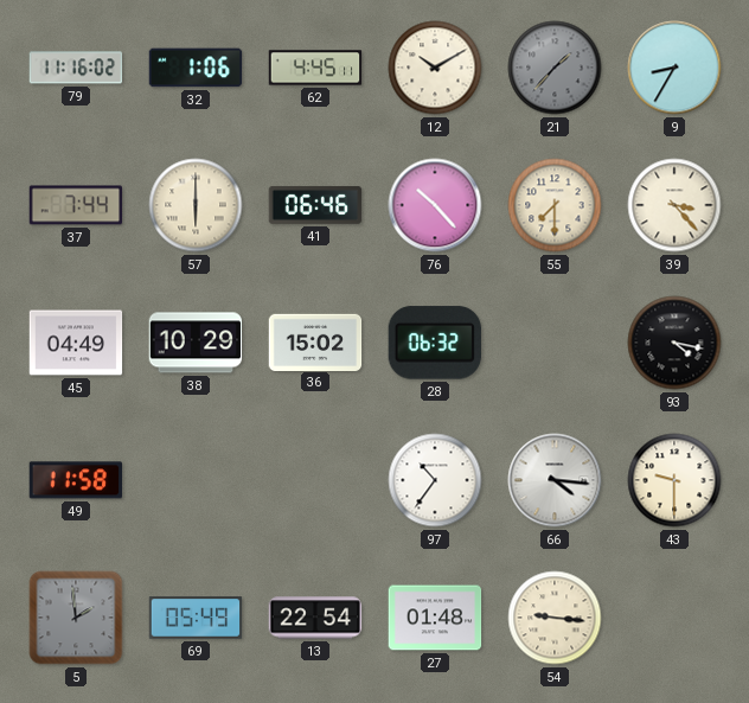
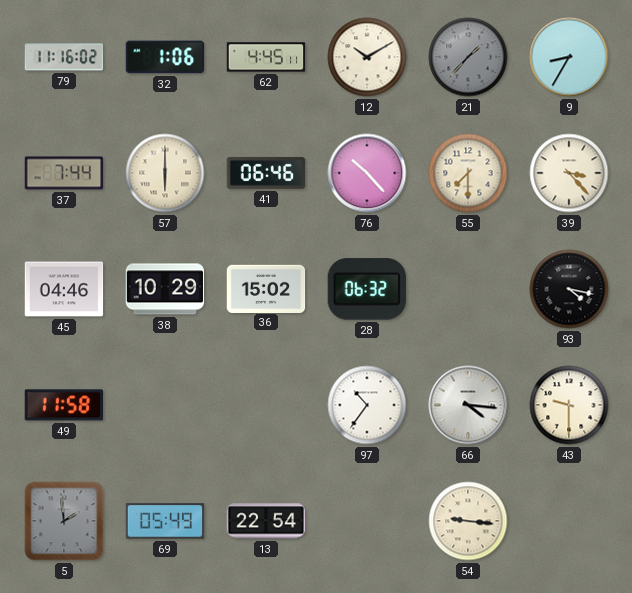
45: 04:49 -> 04:46 (64, 289)
27: 01:48 -> none (435, 618)
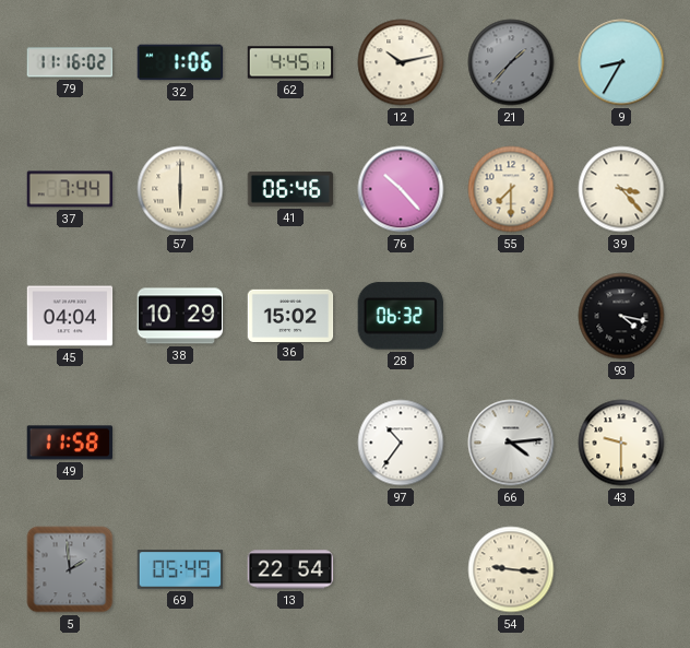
12: 10:10 -> 10:13 (401, 62)
45: 04:46 -> 04:04 (70, 316)
66: 4:16 -> 4:14 (511, 443)
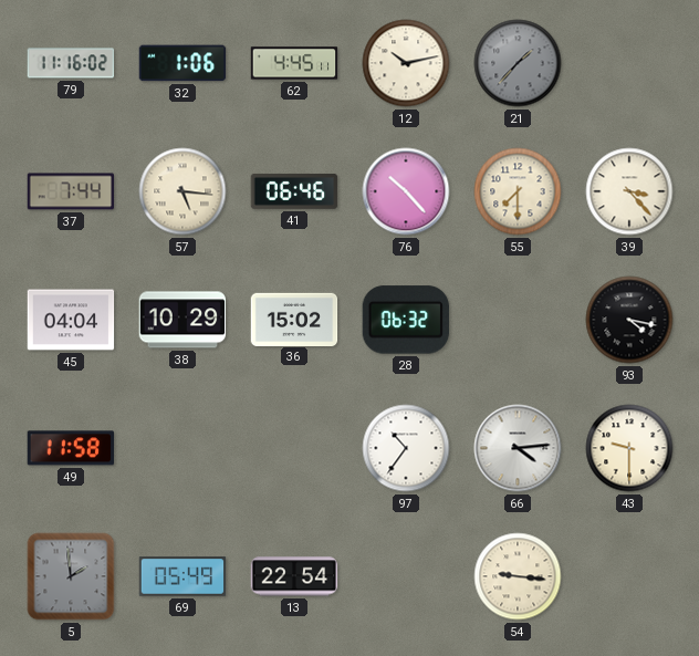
9: 8:35 -> none (621, 62)
57: 6:00 -> 5:16 (182, 191)
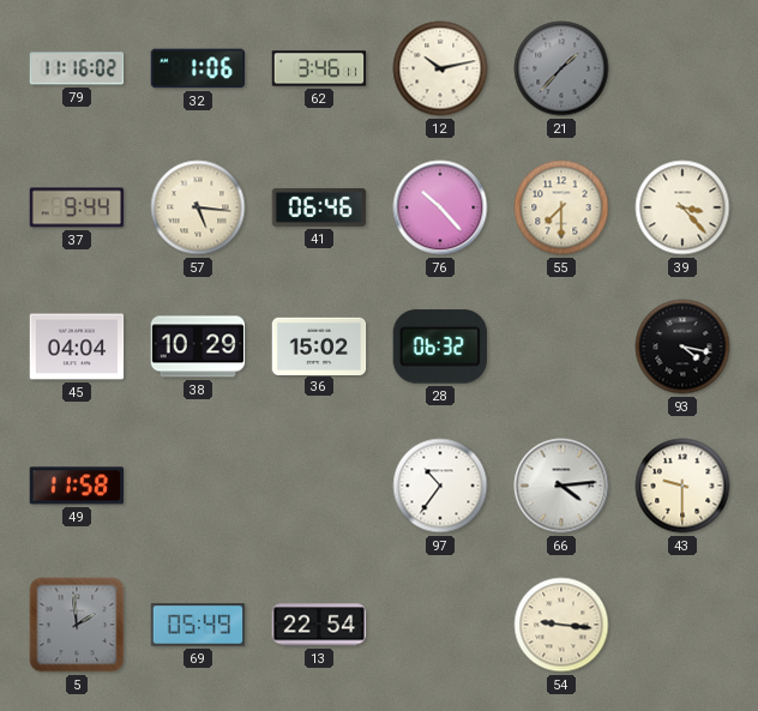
62: 4:45 -> 3:46 (319, 68)
37: 7:44 -> 9:44 (77, 207)
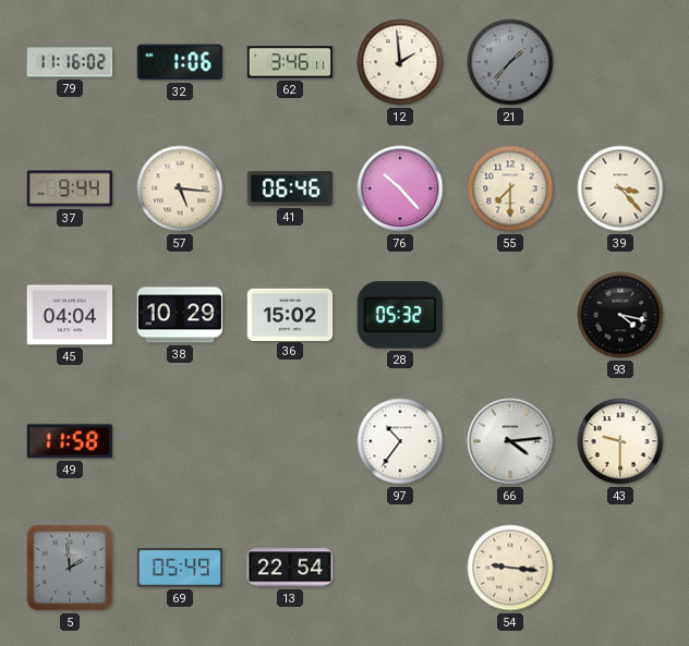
12: 10:13 -> 1:59 (400, 62)
28: 06:32 -> 05:32 (400, 315)
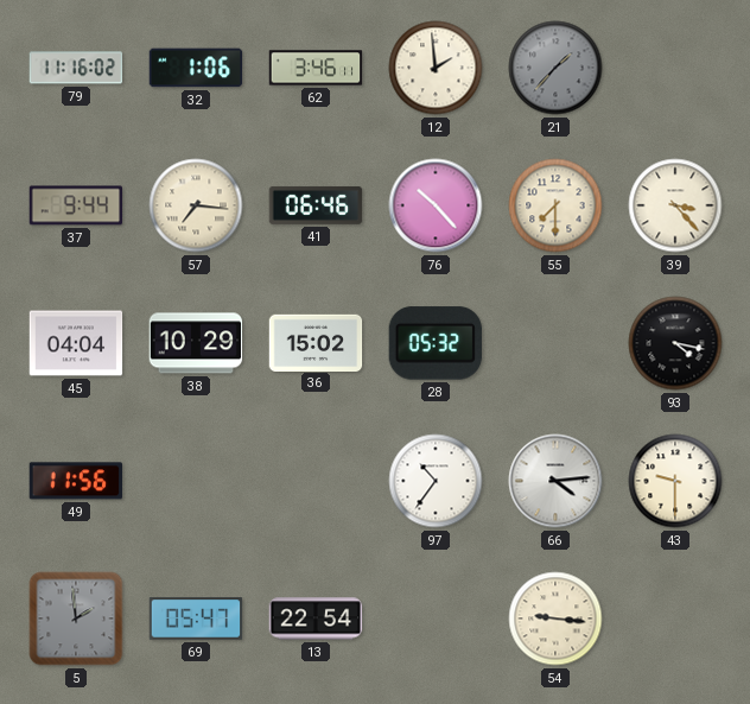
57: 5:16 -> 7:16 (196, 205)
49: 11:58 -> 11:56 (75, 481)
69: 05:49 -> 05:47 (196, 619)
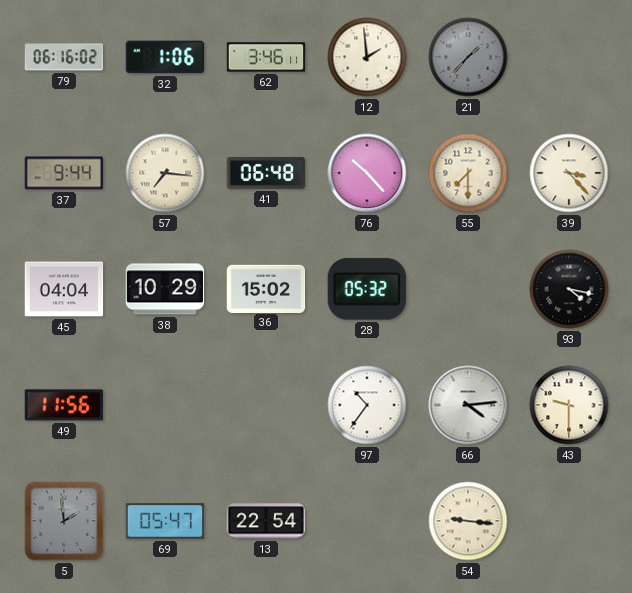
79: 11:16 -> 06:16 (64, 57)
41: 06:46 -> 06:48 (266, 173)
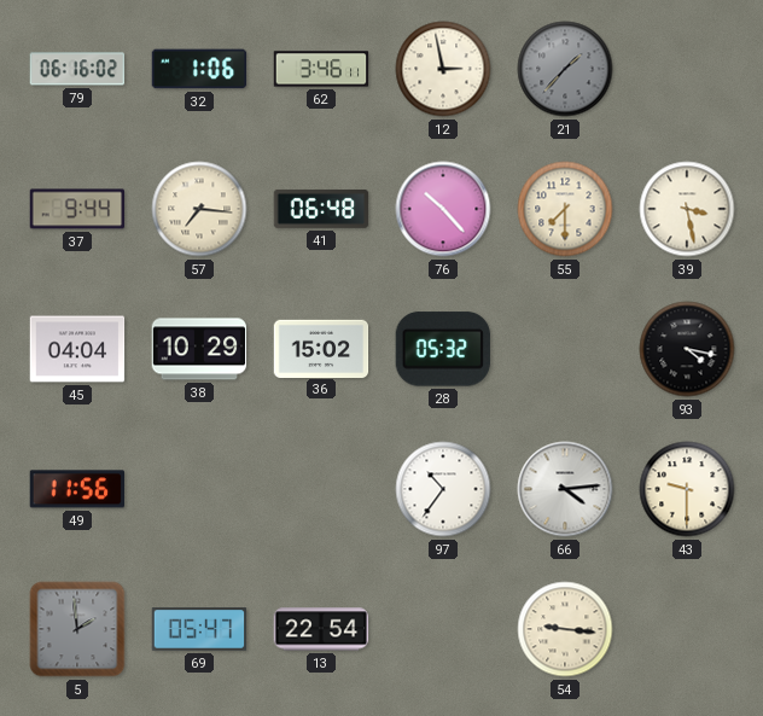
12: 1:59 -> 2:58 (443, 69)
39: 3:23 -> 3:28 (687, 209)
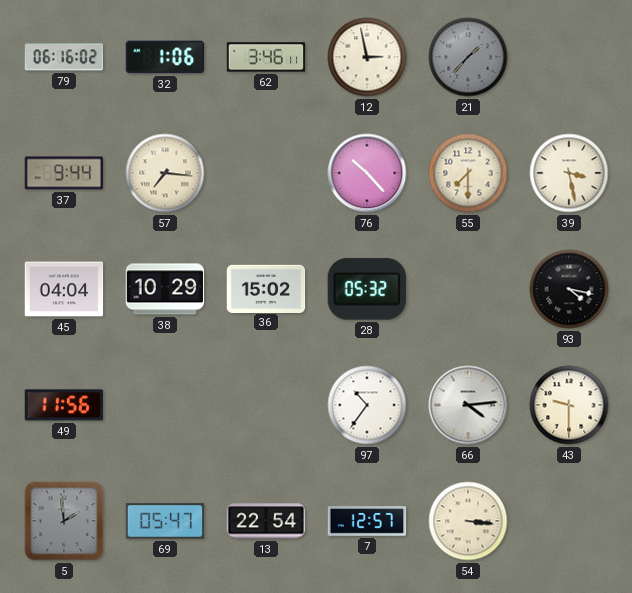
41: 06:48 -> none (321, 209)
7: none -> 12:57 (367, 521)
54: 9:16 -> 3:16 (468, 521)
